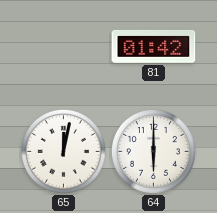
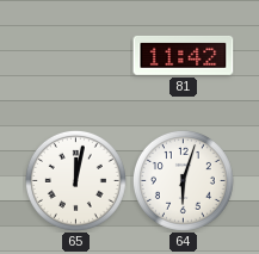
81: 01:42 -> 11:42 (184, 56)
64: 6:00 -> 6:03 (183, 180)
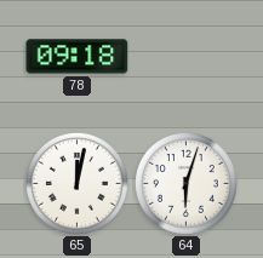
78: none -> 09:18 (78, 57)
81: 11:42 -> none (184, 56)
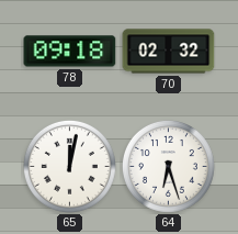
70: none -> 02:32 (169, 52)
64: 6:03 -> 6:27 (168, 166)
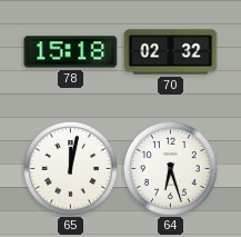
78: 09:18 -> 15:18 (71, 52)
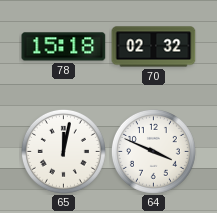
64: 6:27 -> 3:49 (153, 151)
